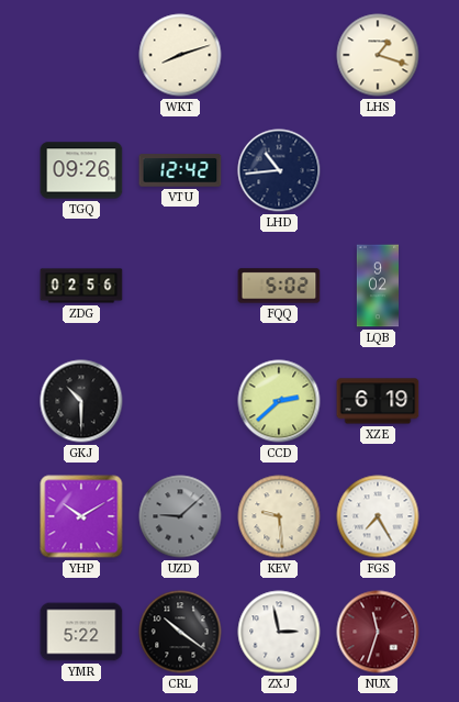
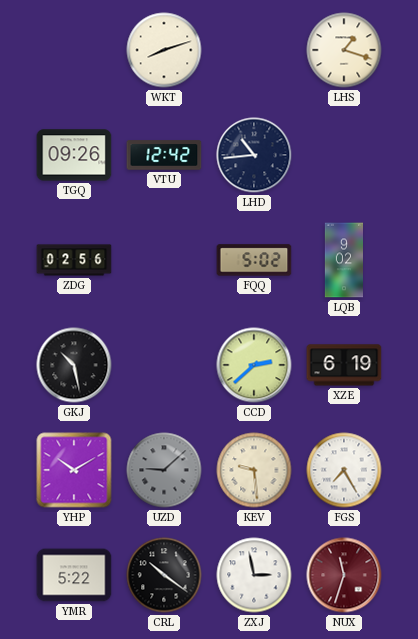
GKJ: 10:30 -> 10:28 (74, 365)
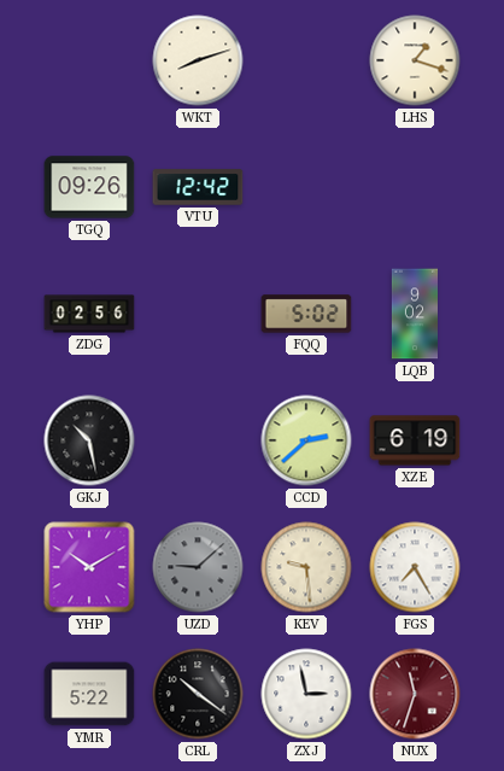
LHD: 10:44 -> none (254, 155)
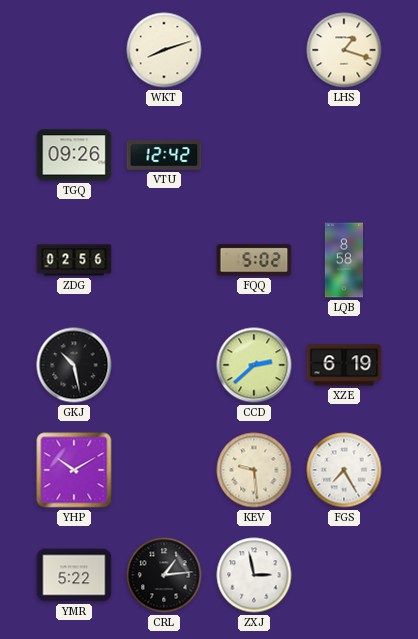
LQB: 9:02 -> 8:58 (343, 260)
UZD: 9:08 -> none (198, 567)
CRL: 10:21 -> 1:14 (164, 575)
NUX: 11:33 -> none (415, 694)
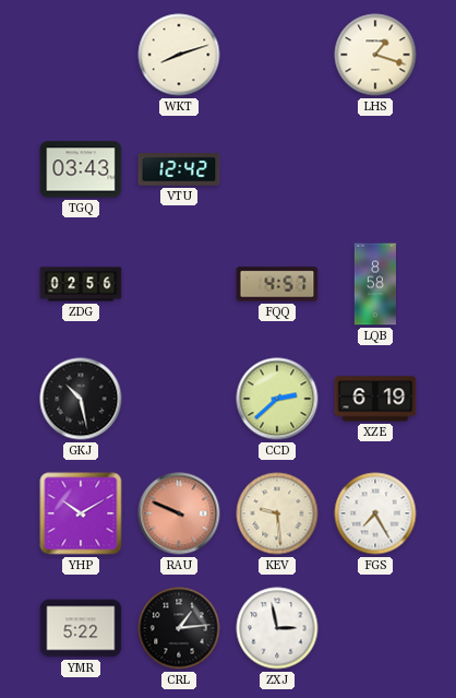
TGQ: 09:26 -> 03:43 (81, 169)
FQQ: 5:02 -> 4:57 (277, 284)
RAU: none -> 9:49 (179, 513)
